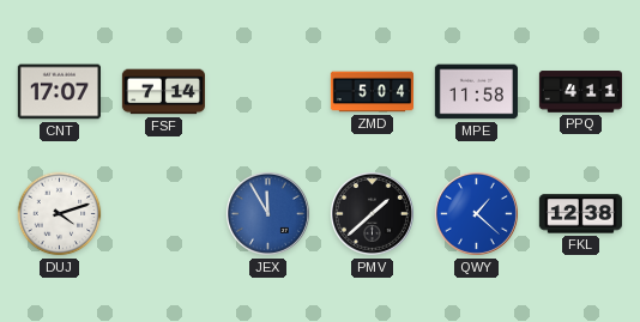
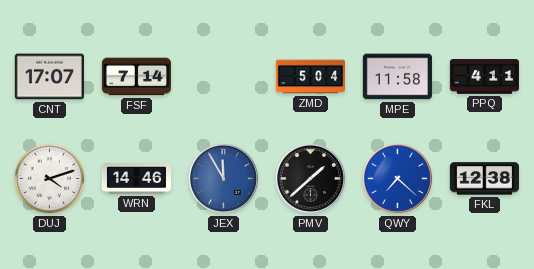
WRN: none -> 14:46 (136, 179)
QWY: 1:22 -> 7:22 (397, 178)
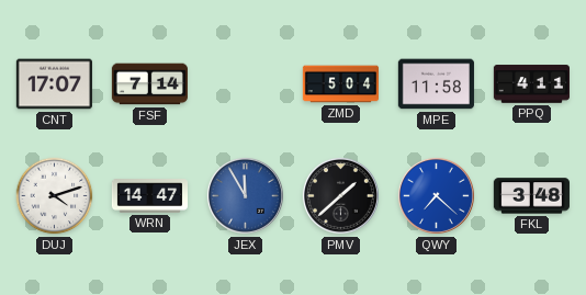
WRN: 14:46 -> 14:47 (149, 196)
FKL: 12:38 -> 3:48 (531, 196)
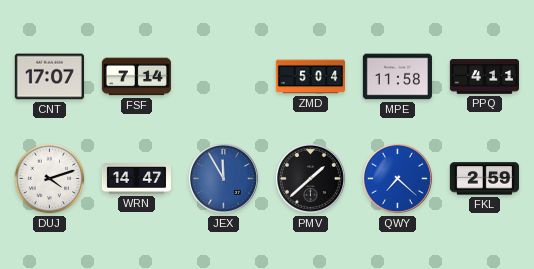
FKL: 3:48 -> 2:59 (484, 179)
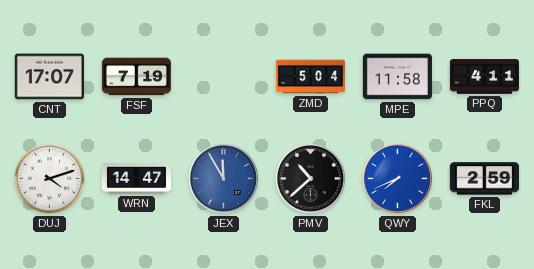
FSF: 7:14 -> 7:19 (136, 77)
PMV: 1:38 -> 10:38 (310, 178)
QWY: 7:22 -> 7:41 (397, 178)
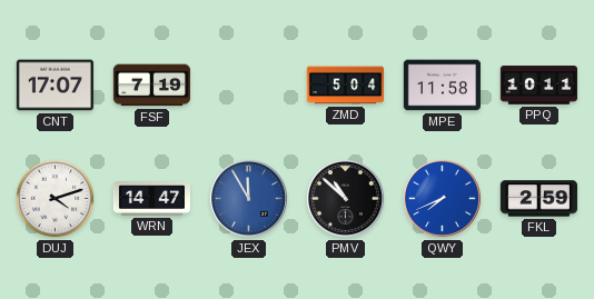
PPQ: 4:11 -> 10:11 (538, 86)
PMV: 10:38 -> 10:52 (345, 198)
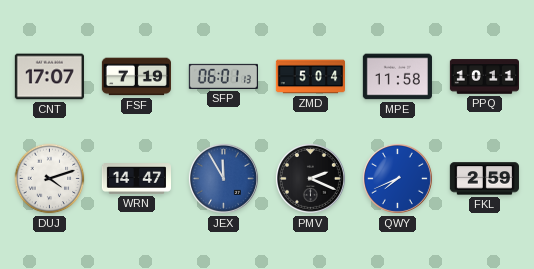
SFP: none -> 06:01 (223, 76)
PMV: 10:52 -> 2:19 (310, 178)
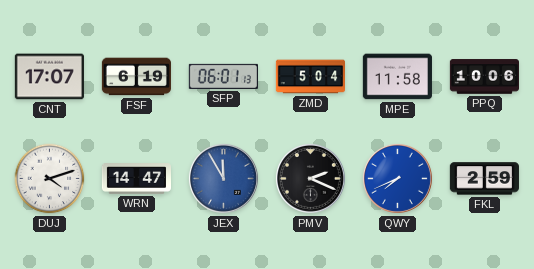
FSF: 7:19 -> 6:19 (136, 77)
PPQ: 10:11 -> 10:06 (484, 77)
